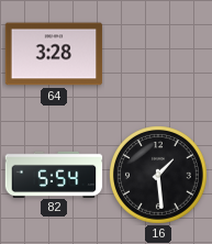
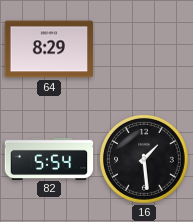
64: 3:28 -> 8:29 (49, 49)
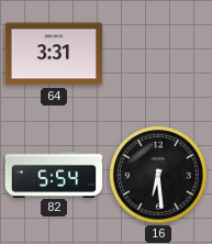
64: 8:29 -> 3:31 (54, 54)
16: 1:29 -> 6:29 (159, 176)
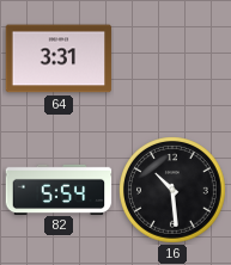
16: 6:29 -> 10:29 (174, 191)
